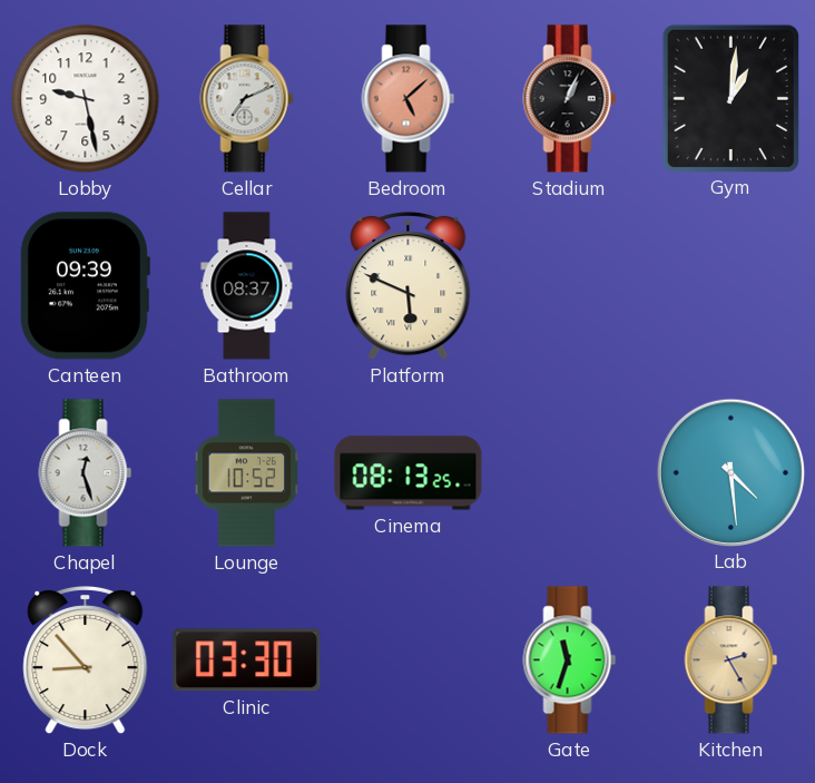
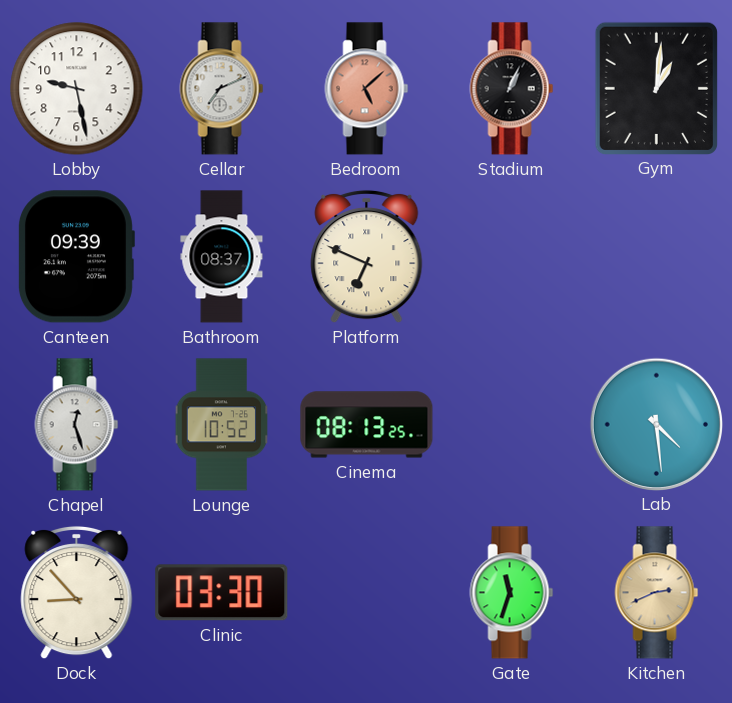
Platform: 5:49 -> 6:49 (367, 257)
Kitchen: 2:25 -> 2:41 (657, 593)
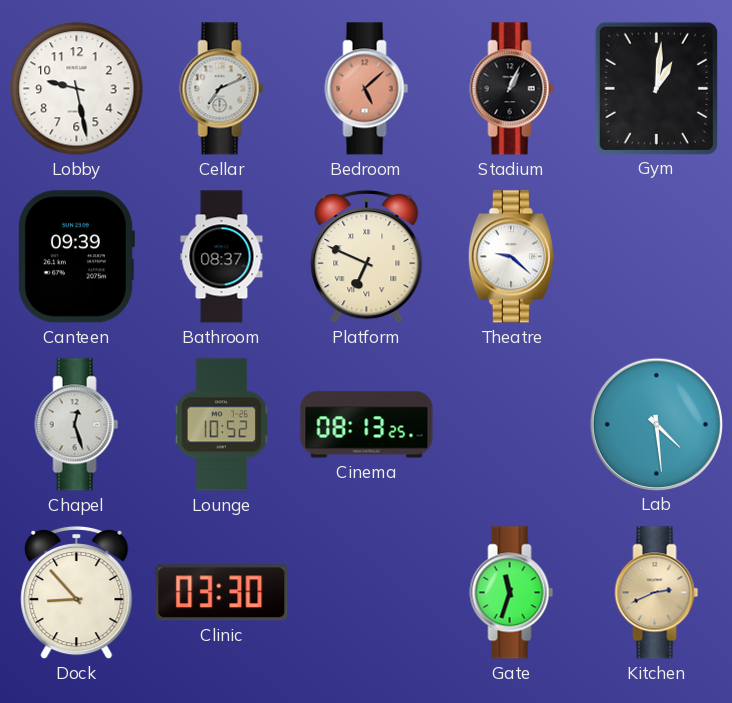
Theatre: none -> 9:22 (511, 257)
